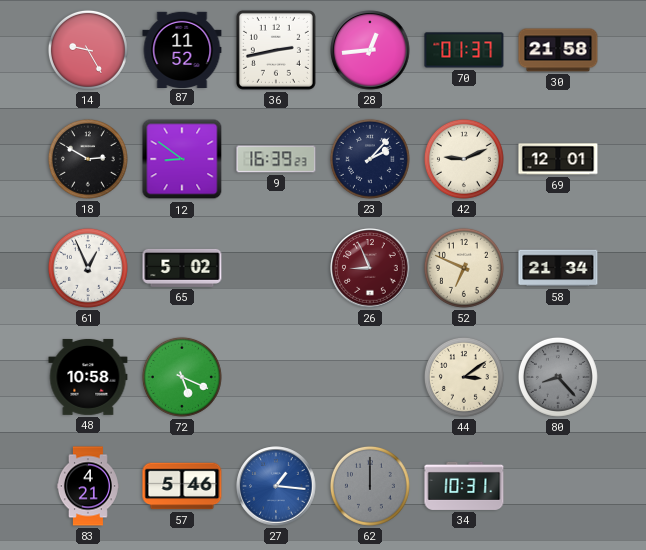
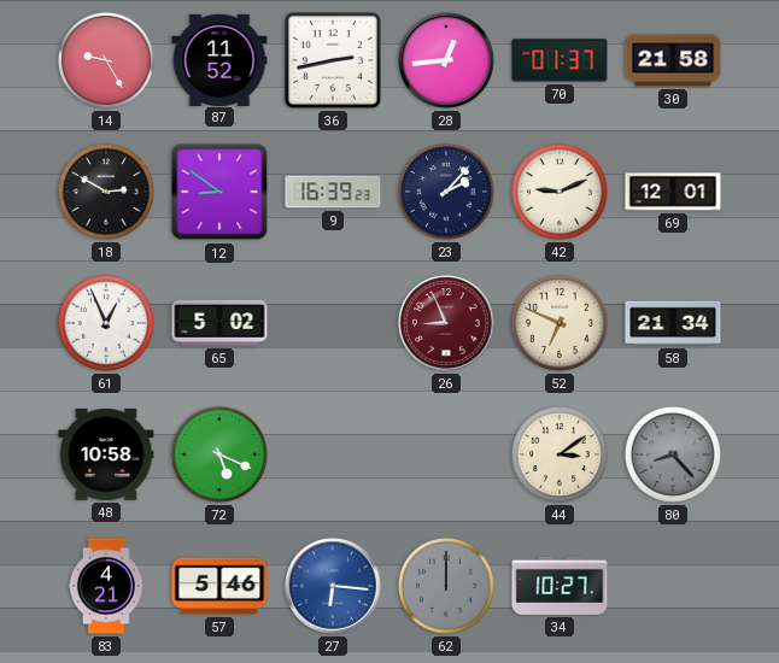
27: 1:16 -> 6:16 (333, 586)
34: 10:31 -> 10:27 (560, 586)
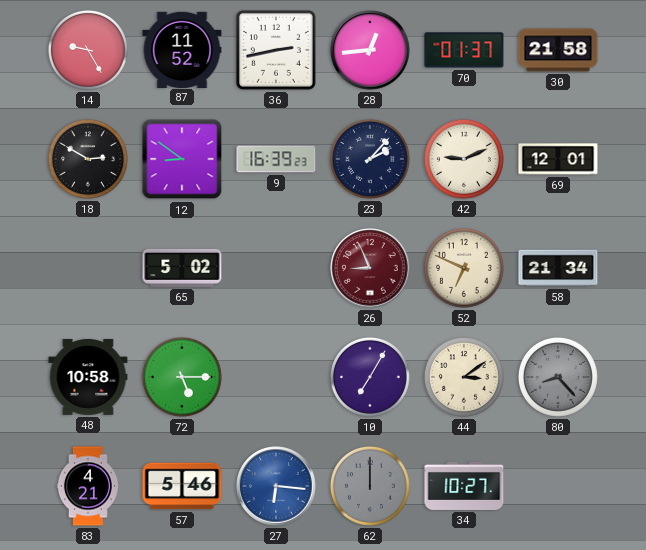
61: 12:56 -> none (106, 323)
72: 5:19 -> 5:15 (182, 377)
10: none -> 7:05 (370, 377)
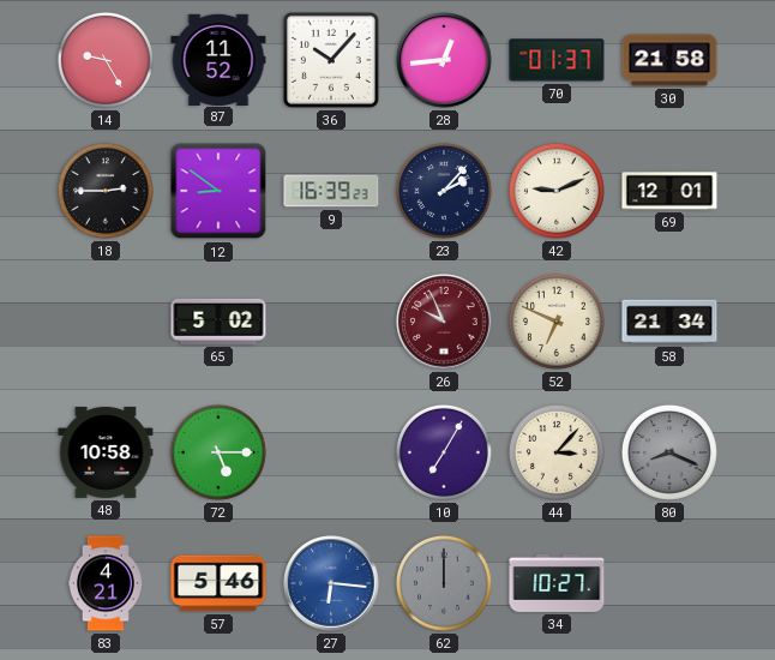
36: 2:43 -> 10:07 (331, 60)
18: 2:50 -> 2:45 (106, 191)
26: 8:56 -> 9:56 (444, 322)
44: 3:09 -> 3:07 (557, 452)
80: 8:23 -> 8:19 (669, 452)
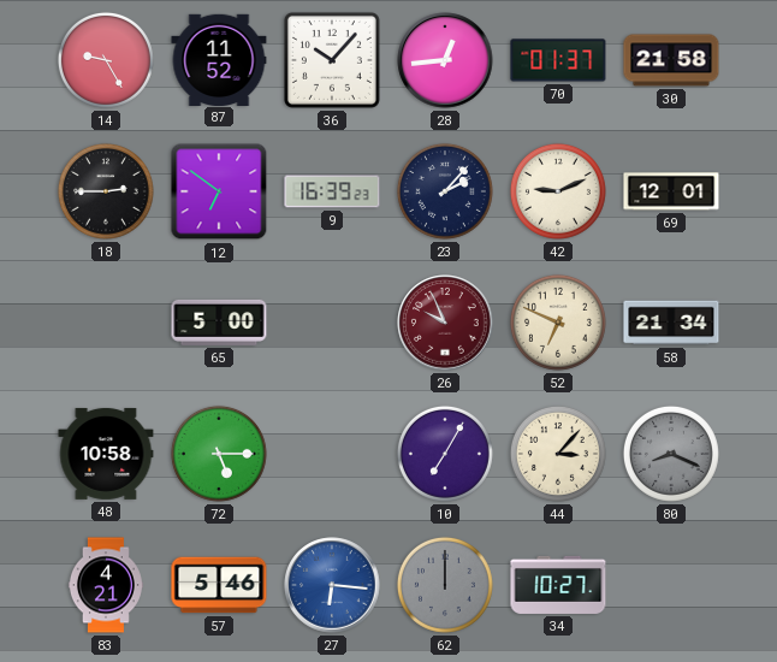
12: 8:51 -> 6:51 (219, 191)
65: 5:02 -> 5:00 (219, 323)
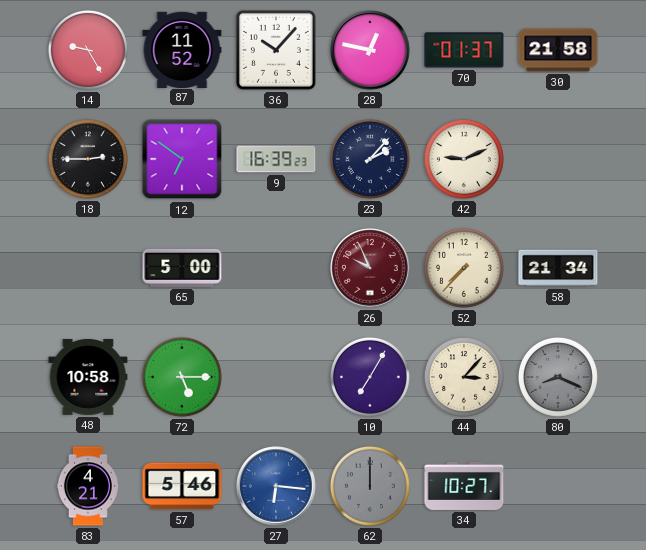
28: 12:44 -> 12:47 (370, 50)
69: 12:01 -> none (671, 191)
52: 6:49 -> 7:37 (464, 268)
